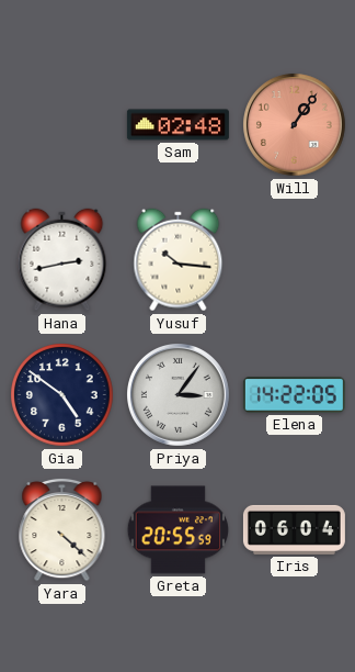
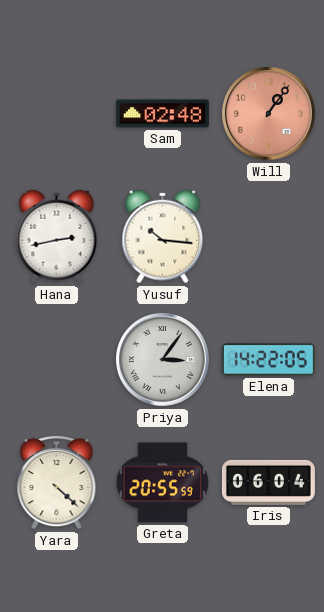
Gia: 4:51 -> none (62, 395)
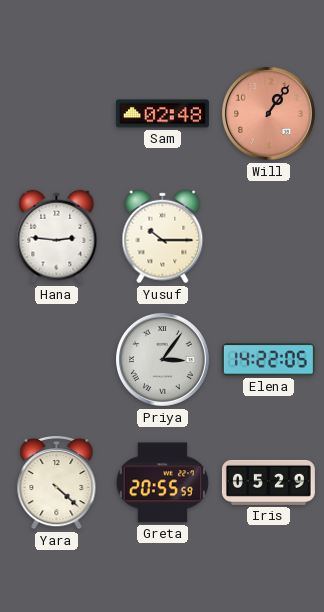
Hana: 2:43 -> 2:46 (57, 237)
Yusuf: 10:16 -> 10:15 (163, 237)
Iris: 06:04 -> 05:29 (268, 482)
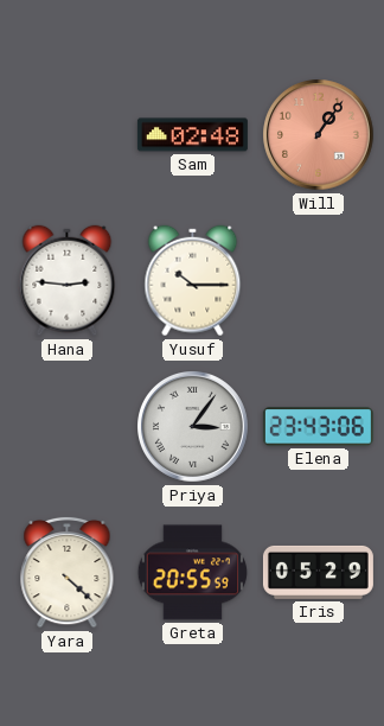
Elena: 14:22 -> 23:43 (318, 427)
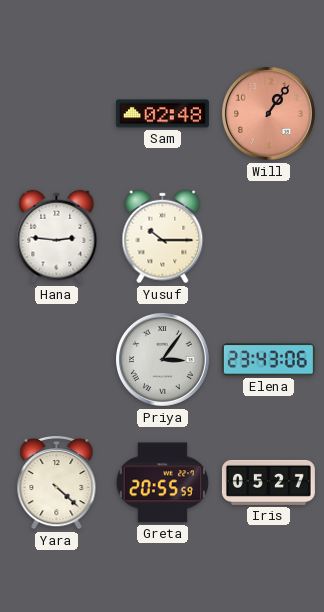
Iris: 05:29 -> 05:27 (268, 482)
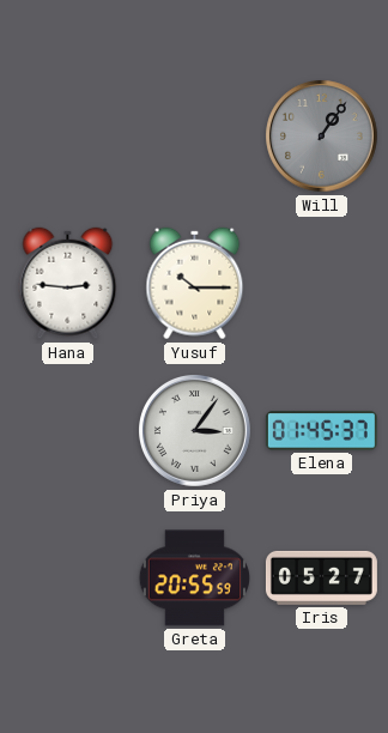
Sam: 02:48 -> none (162, 114)
Will dial: salmon -> grey (322, 137)
Elena: 23:43 -> 01:45 (321, 431)
Yara: 4:22 -> none (57, 482)
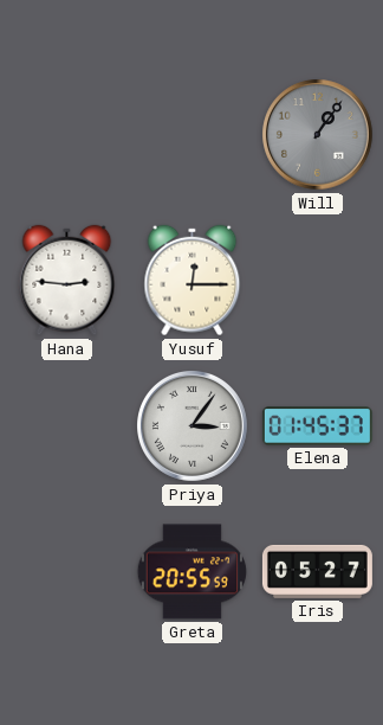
Yusuf: 10:15 -> 12:15 (193, 281)
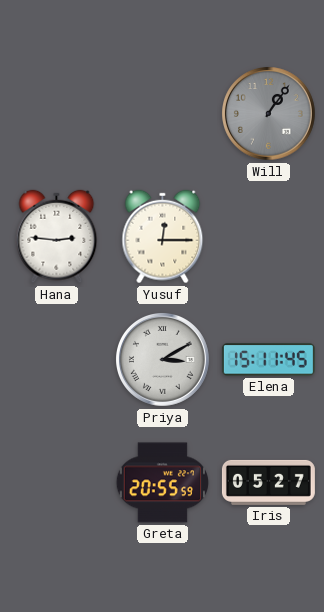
Priya: 3:06 -> 3:10 (163, 360)
Elena: 01:45 -> 15:11 (268, 360)
